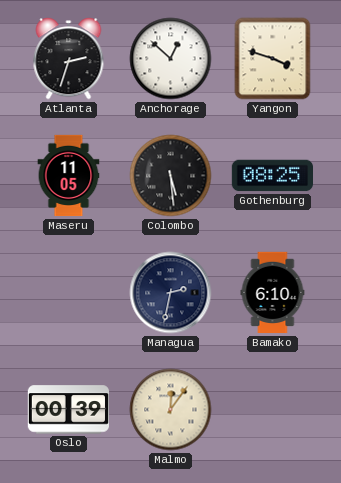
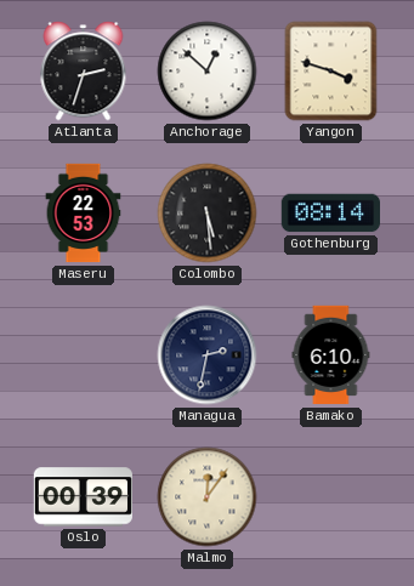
Maseru: 11:05 -> 22:53 (84, 214)
Gothenburg: 08:25 -> 08:14 (330, 214)
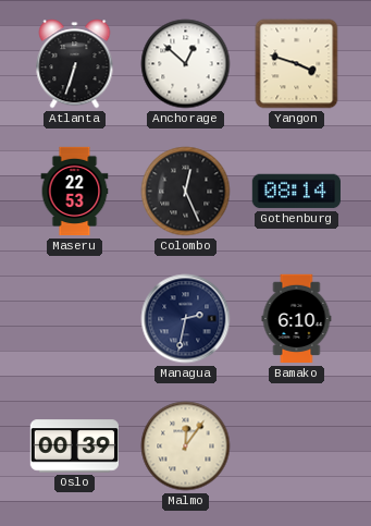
Atlanta: 2:33 -> 6:33 (75, 64)
Colombo: 5:29 -> 12:26 (186, 192)
